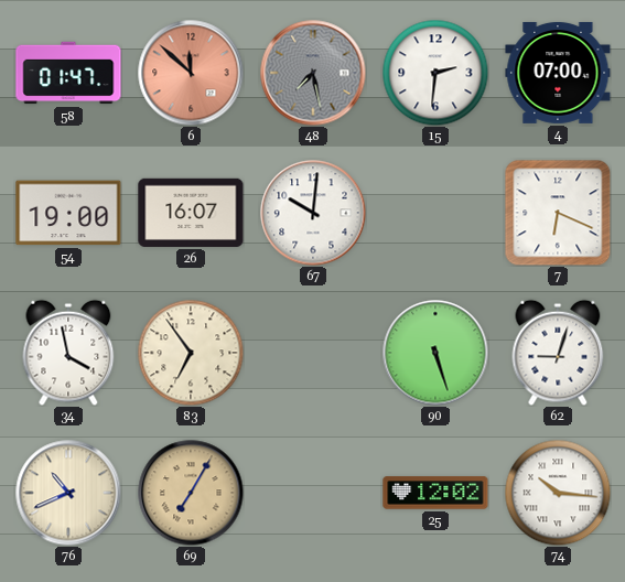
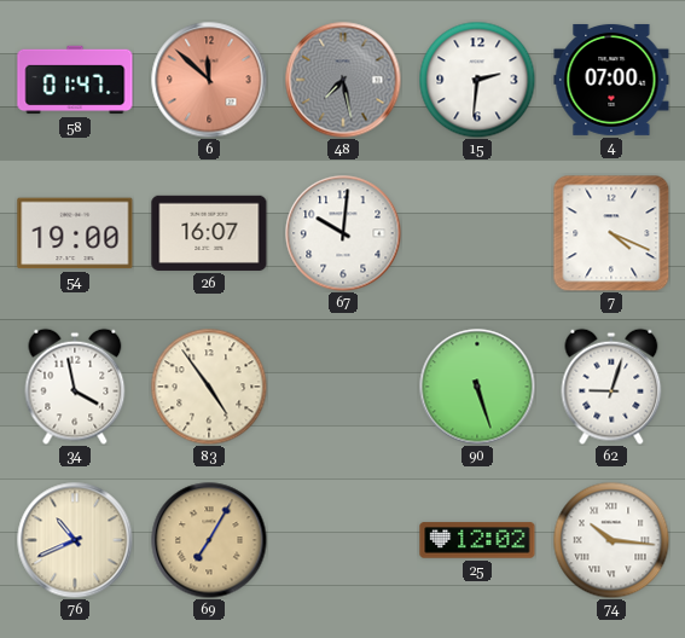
7: 6:19 -> 4:19 (611, 233)
83: 6:54 -> 4:54 (209, 387)
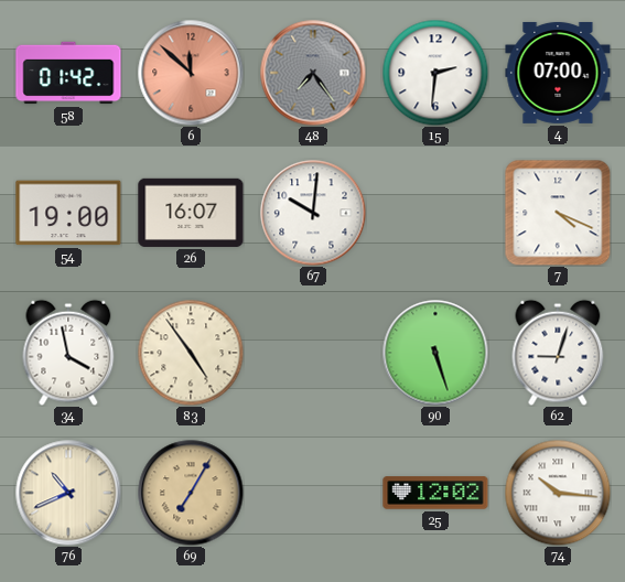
58: 01:47 -> 01:42 (68, 73)
48: 7:28 -> 7:24 (313, 73)
